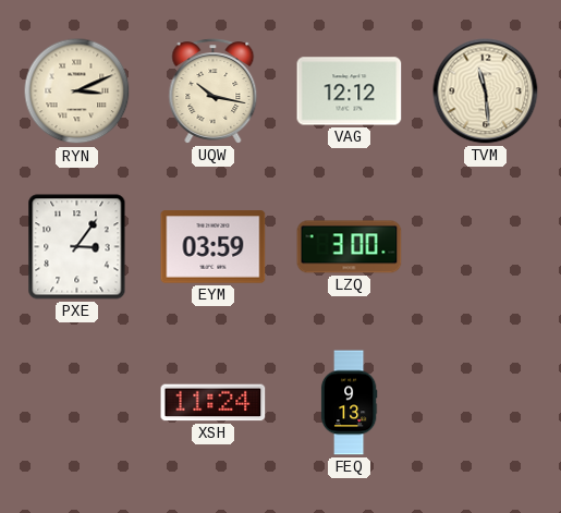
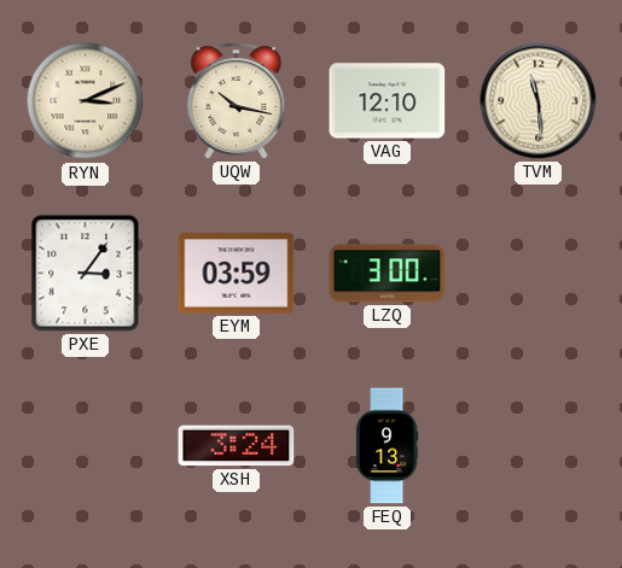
VAG: 12:12 -> 12:10 (388, 101)
XSH: 11:24 -> 3:24 (237, 446)
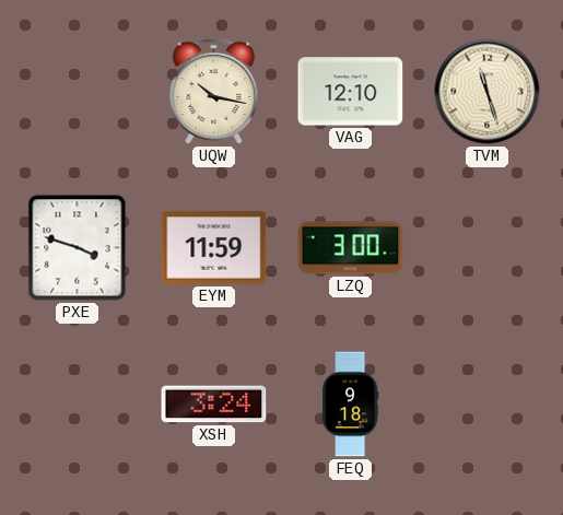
RYN: 3:11 -> none (86, 101)
TVM: 11:29 -> 11:27 (488, 92)
PXE: 3:06 -> 3:48 (78, 248)
EYM: 03:59 -> 11:59 (214, 248)
FEQ: 9:13 -> 9:18 (350, 405)
